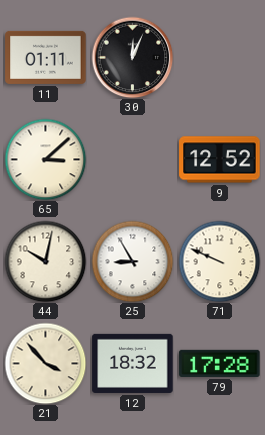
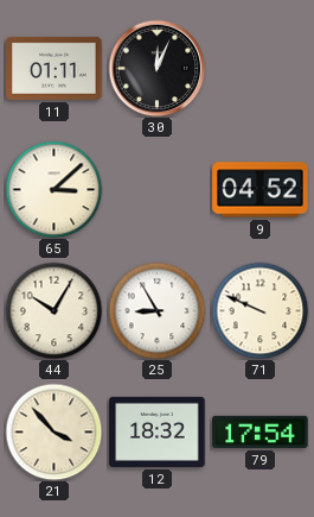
9: 12:52 -> 04:52 (261, 190)
44: 10:02 -> 10:05 (53, 310)
79: 17:28 -> 17:54 (261, 431)
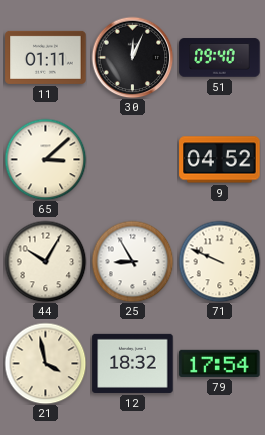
51: none -> 09:40 (220, 58)
21: 3:53 -> 3:58 (45, 363)
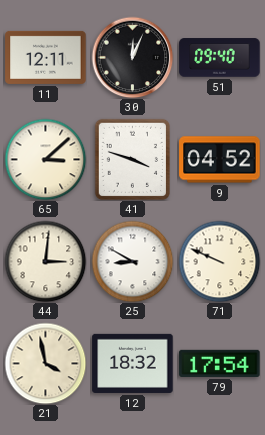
11: 01:11 -> 12:11 (46, 57)
41: none -> 3:48 (132, 159)
44: 10:05 -> 3:01 (45, 261)
25: 8:55 -> 8:50 (132, 261)
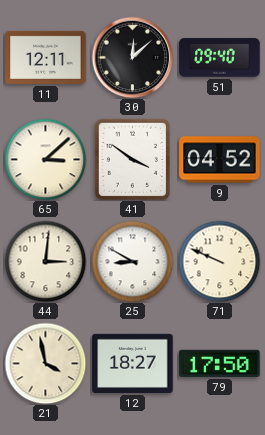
30: 12:04 -> 12:08 (132, 57)
41: 3:48 -> 3:51 (132, 159)
12: 18:32 -> 18:27 (133, 363)
79: 17:54 -> 17:50 (220, 363)
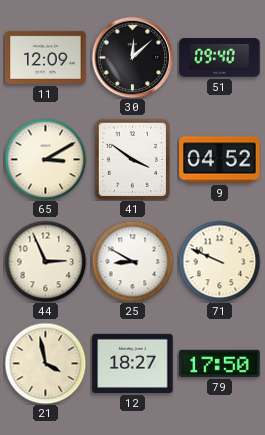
11: 12:11 -> 12:09 (46, 57)
65: 3:08 -> 3:10 (45, 159)
44: 3:01 -> 2:56 (45, 261)
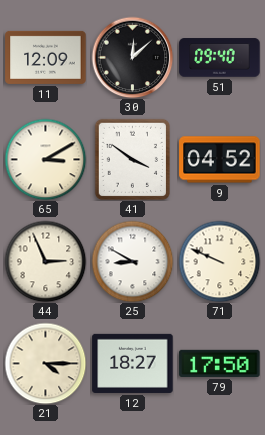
21: 3:58 -> 4:15 (45, 363)
